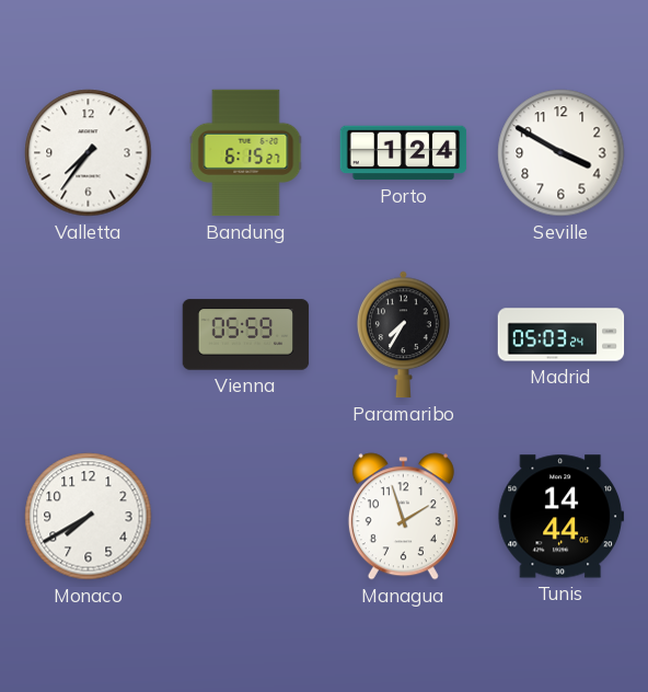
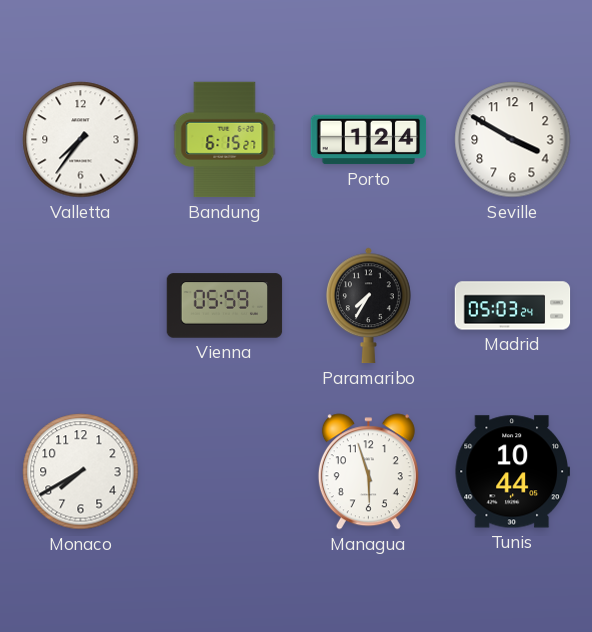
Managua: 1:57 -> 5:57 (368, 472)
Tunis: 14:44 -> 10:44 (512, 472)
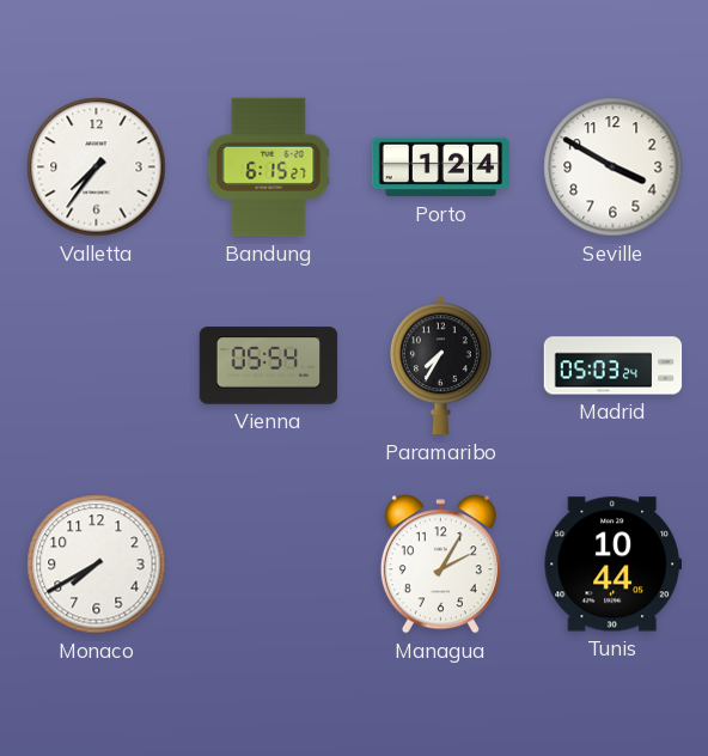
Vienna: 05:59 -> 05:54 (269, 366)
Managua: 5:57 -> 2:05 (440, 565)
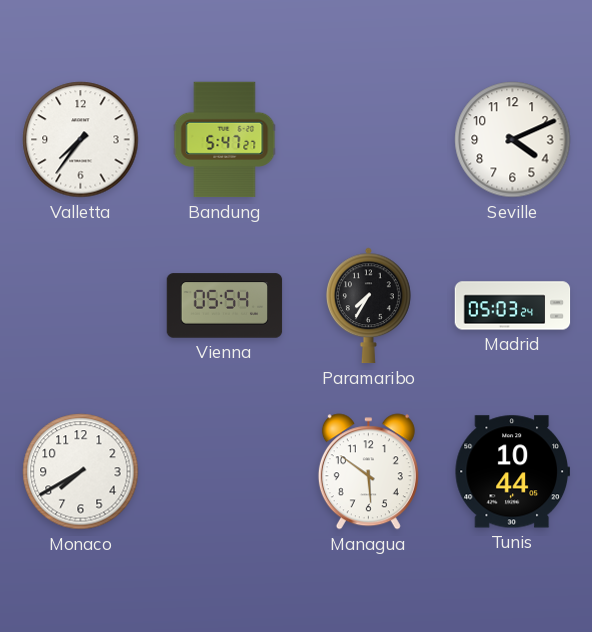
Bandung: 6:15 -> 5:47 (225, 140)
Porto: 1:24 -> none (441, 167)
Seville: 3:50 -> 4:11 (513, 140)
Managua: 2:05 -> 5:51 (368, 472)
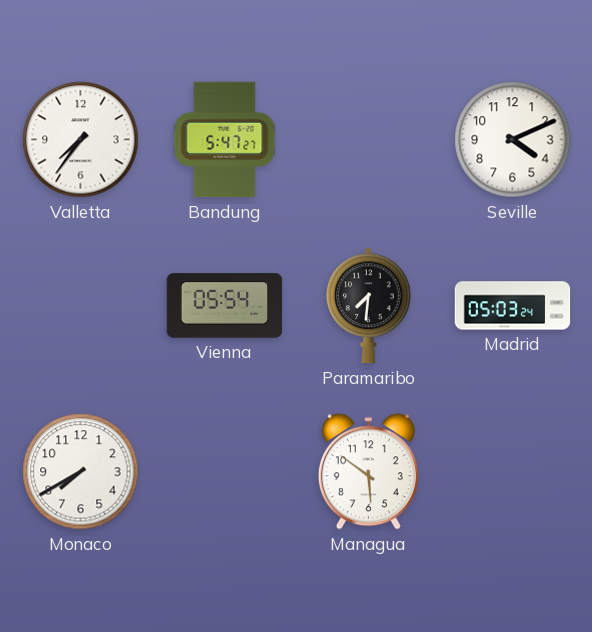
Paramaribo: 7:35 -> 7:31 (369, 306)
Tunis: 10:44 -> none (512, 472)
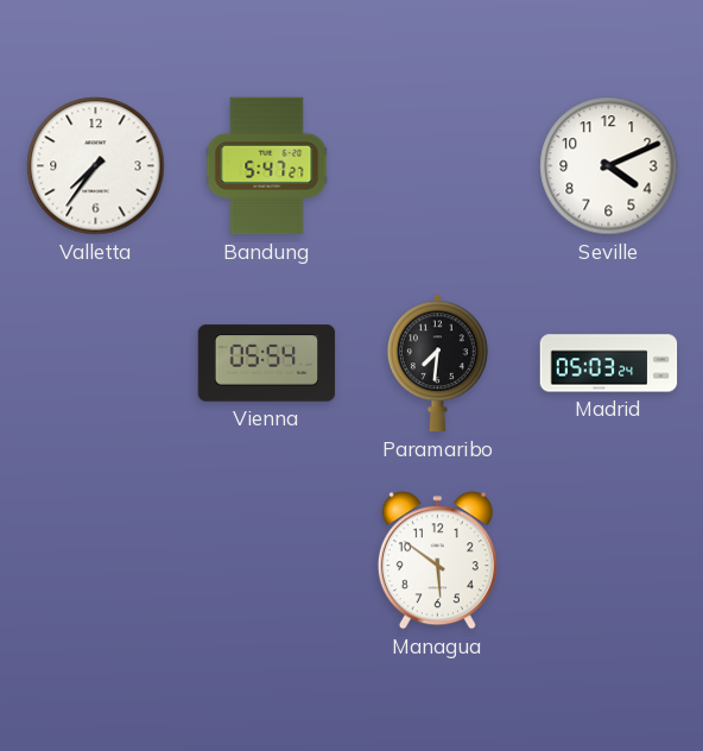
Monaco: 7:40 -> none (81, 472)
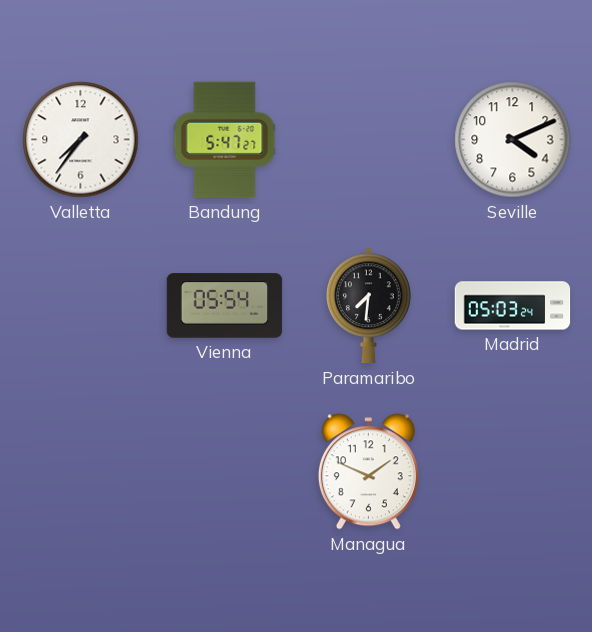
Managua: 5:51 -> 1:49 (368, 472)
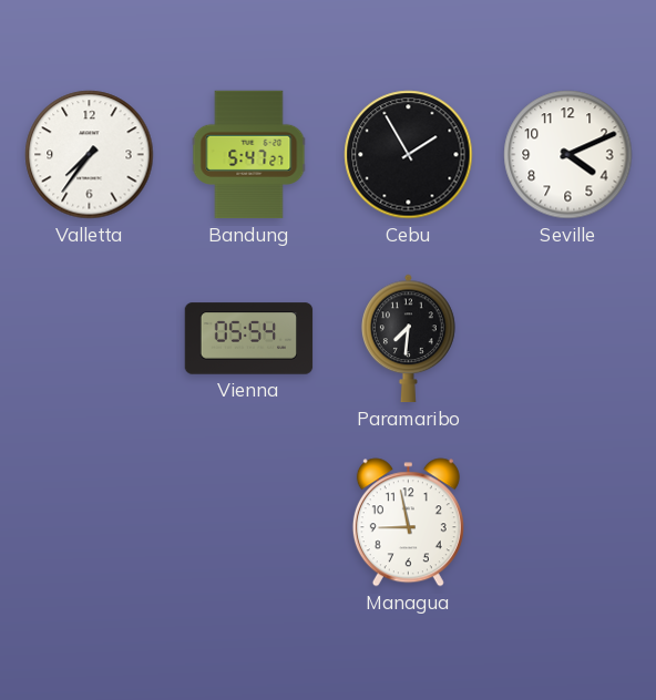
Cebu: none -> 1:55 (409, 155)
Madrid: 05:03 -> none (513, 306)
Managua: 1:49 -> 8:58 (408, 523)
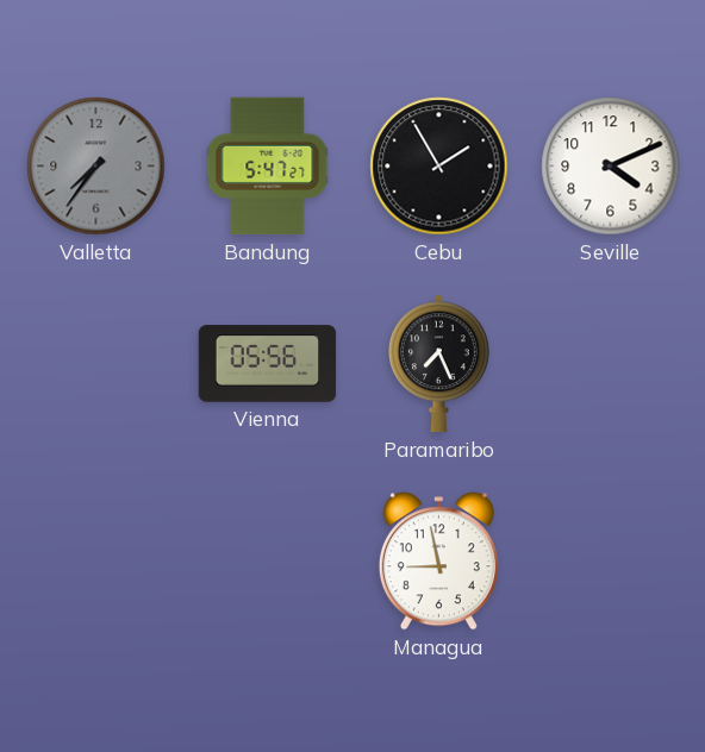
Valletta dial: white -> grey (96, 167)
Vienna: 05:54 -> 05:56 (268, 364)
Paramaribo: 7:31 -> 7:26 (439, 364)
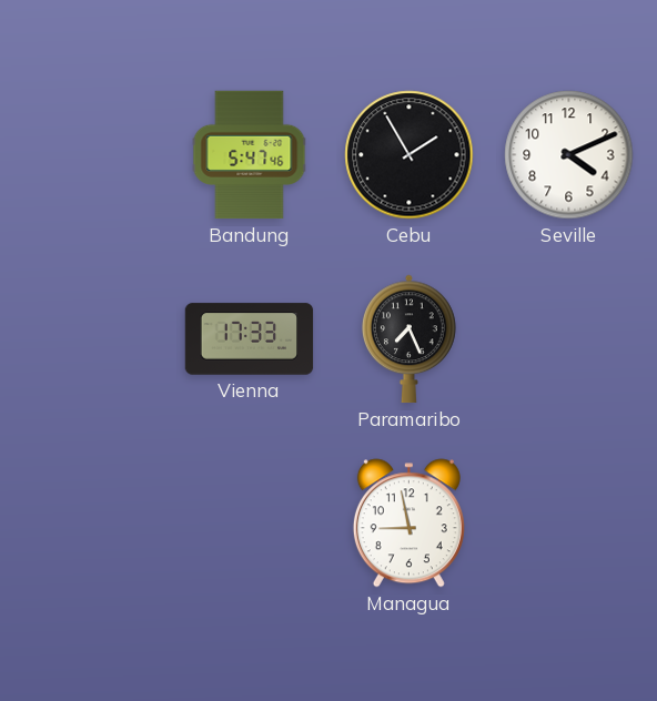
Valletta: 7:36 -> none (96, 167)
Bandung: 5:47:27 -> 5:47:46 (250, 155)
Vienna: 05:56 -> 17:33 (250, 339)
